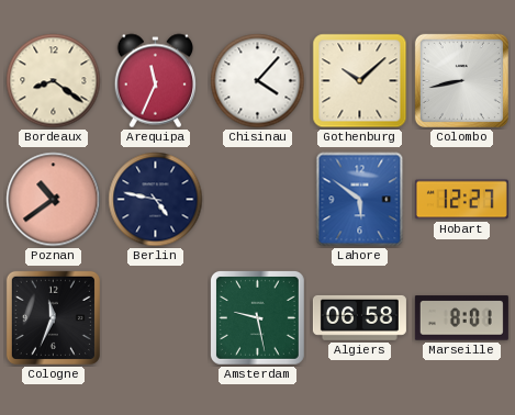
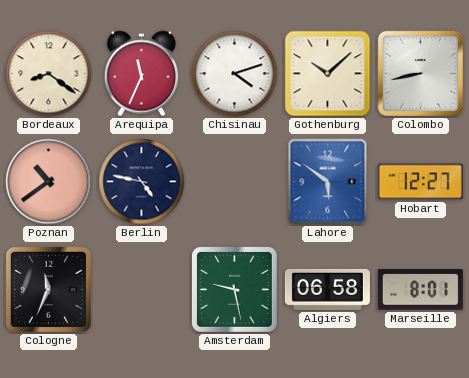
Chisinau: 4:07 -> 4:12 (235, 74)
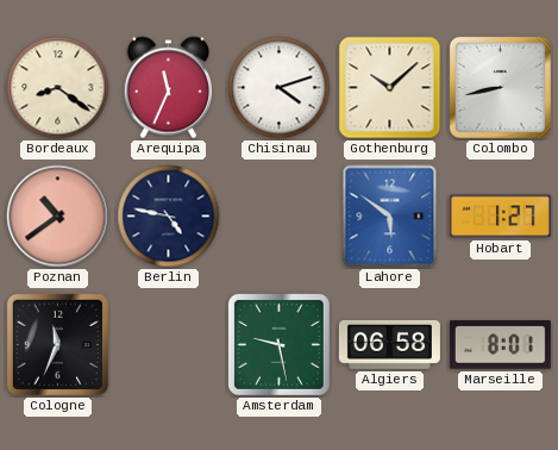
Hobart: 12:27 -> 1:27 (500, 217)
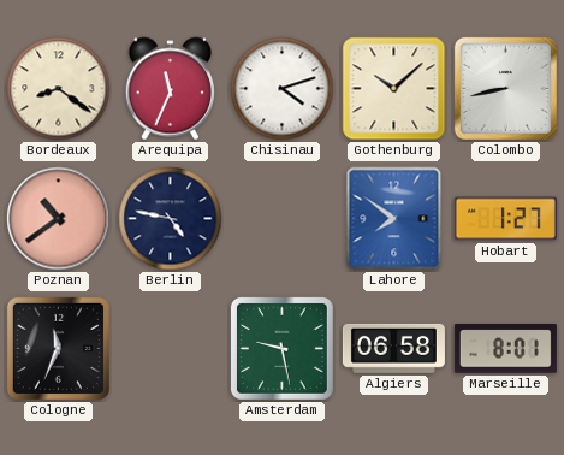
Lahore: 5:51 -> 7:51 (394, 219)
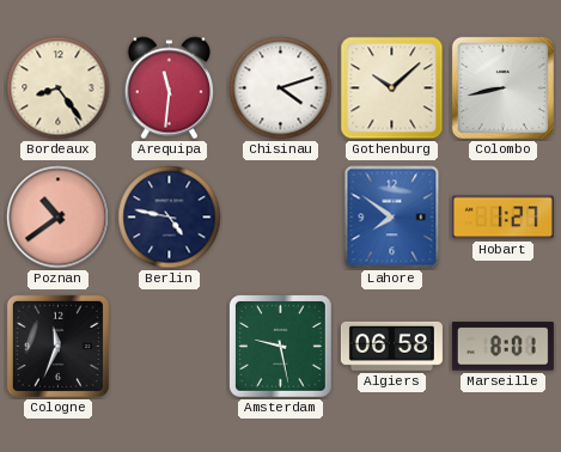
Bordeaux: 8:21 -> 8:24 (59, 88)
Arequipa: 11:34 -> 11:31 (169, 88)
